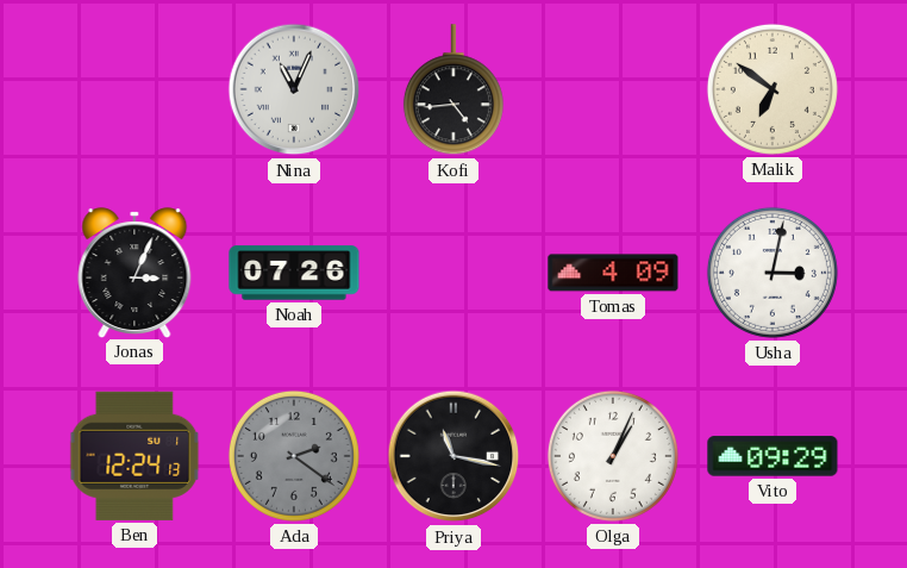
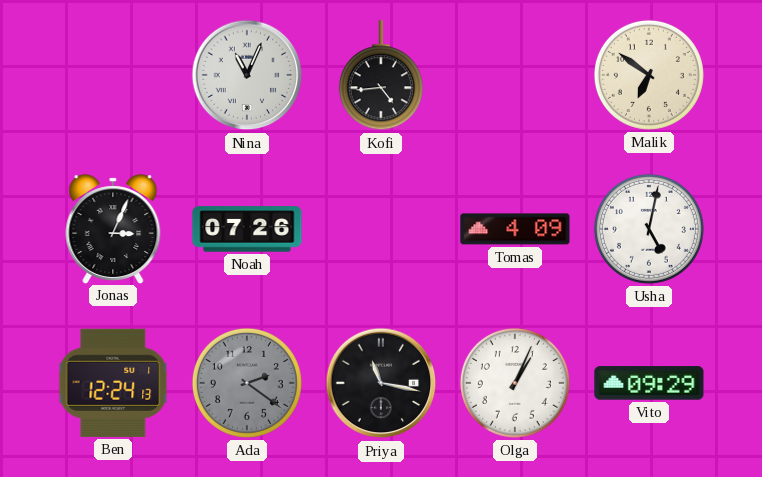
Usha: 3:02 -> 5:02 (649, 229)
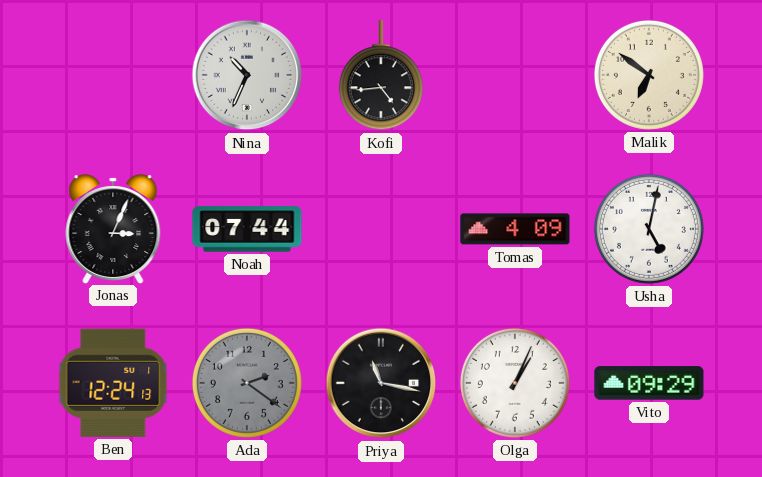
Nina: 11:04 -> 10:34 (247, 75)
Noah: 07:26 -> 07:44 (247, 229)
